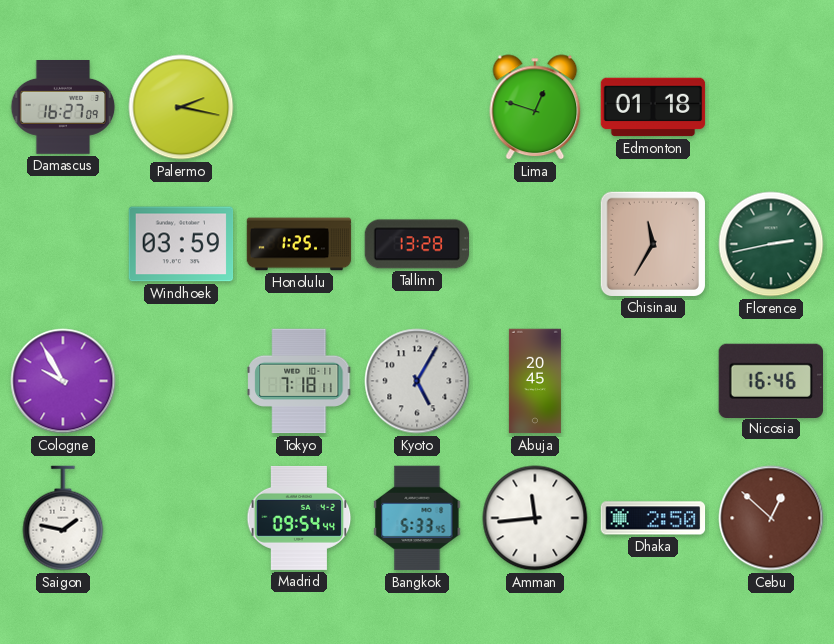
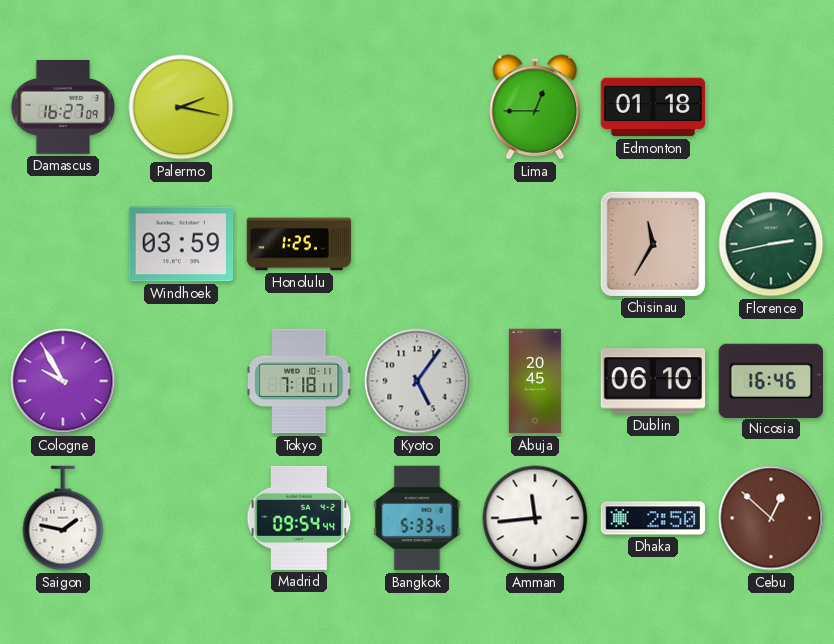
Lima: 12:48 -> 12:45 (535, 107)
Tallinn: 13:28 -> none (417, 244)
Kyoto: 5:05 -> 5:06 (417, 381)
Dublin: none -> 06:10 (653, 381)
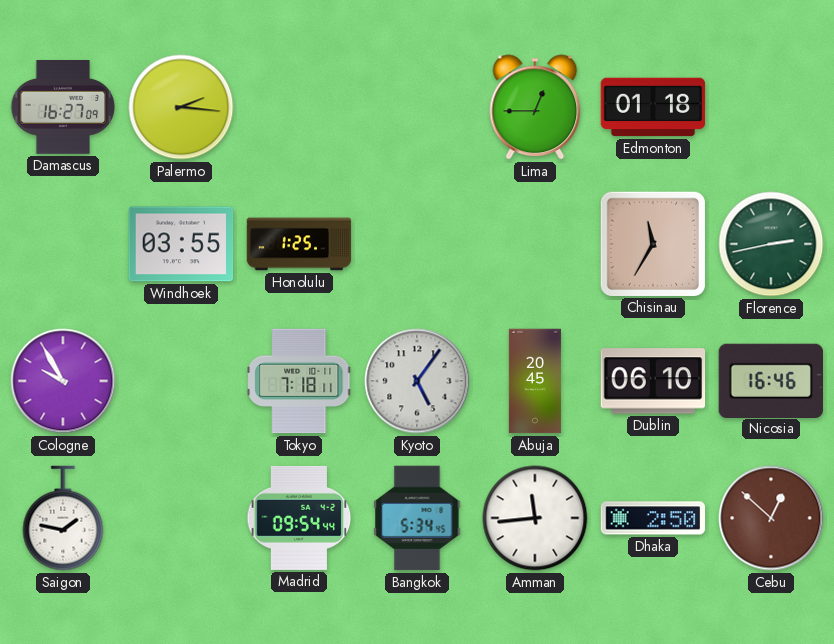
Palermo: 2:17 -> 2:16 (181, 107)
Windhoek: 03:59 -> 03:55 (181, 244)
Bangkok: 5:33 -> 5:34 (417, 518)
